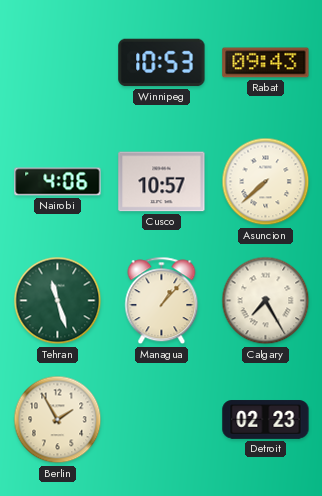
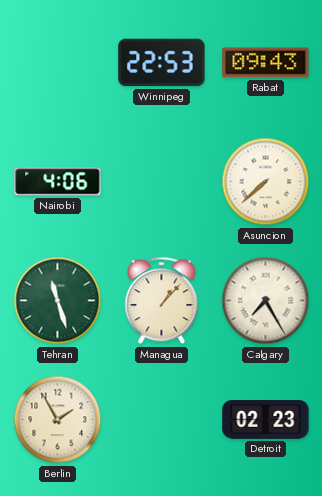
Winnipeg: 10:53 -> 22:53 (162, 63)
Cusco: 10:57 -> none (162, 182)
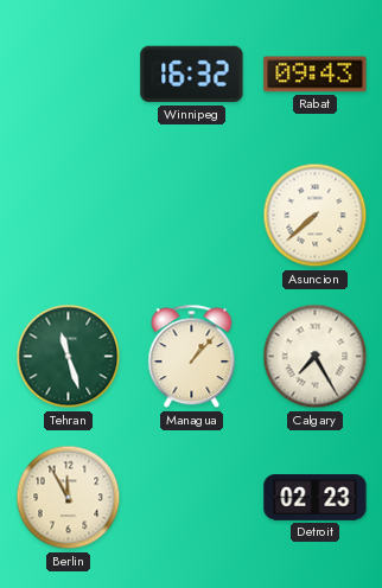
Winnipeg: 22:53 -> 16:32 (192, 75)
Nairobi: 4:06 -> none (58, 182)
Berlin: 1:55 -> 11:55 (69, 498)
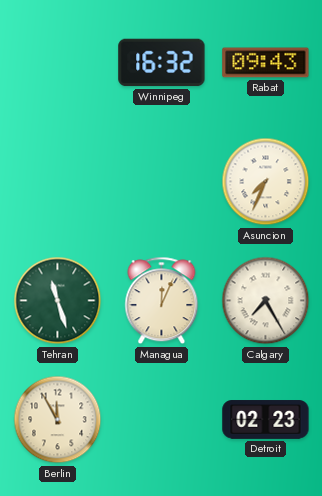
Asuncion: 7:38 -> 7:34 (266, 182)
Managua: 1:07 -> 12:04 (162, 301)
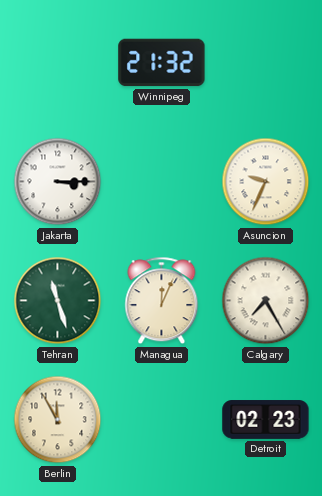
Winnipeg: 16:32 -> 21:32 (162, 63)
Rabat: 09:43 -> none (266, 63)
Jakarta: none -> 3:15 (58, 182)
Asuncion: 7:34 -> 9:34 (266, 182)
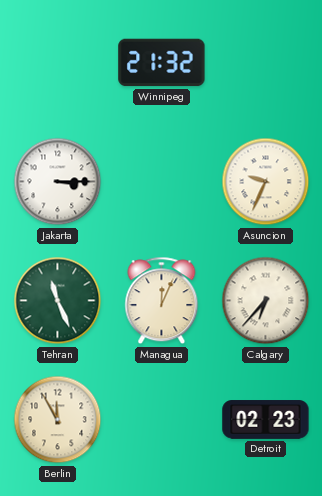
Tehran: 11:27 -> 11:26 (58, 301)
Calgary: 7:25 -> 6:37 (266, 301)
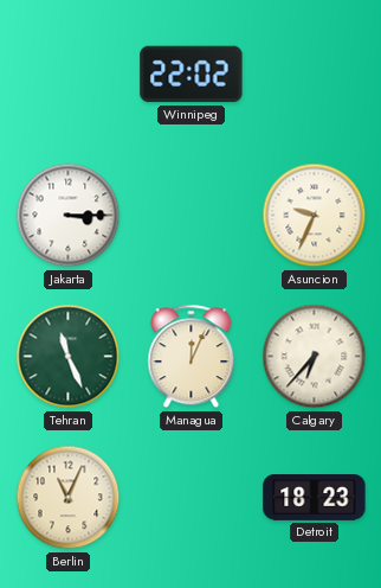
Winnipeg: 21:32 -> 22:02 (192, 75)
Berlin: 11:55 -> 11:04 (69, 498)
Detroit: 02:23 -> 18:23 (315, 498)
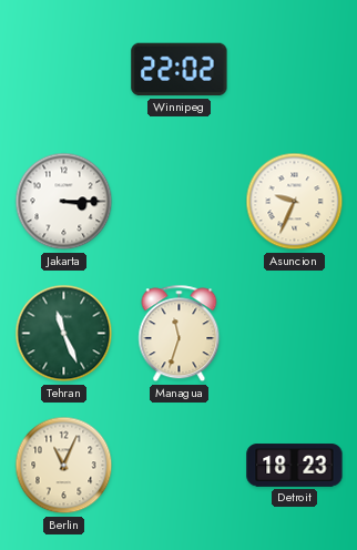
Managua: 12:04 -> 11:33 (180, 334)
Calgary: 6:37 -> none (315, 357)
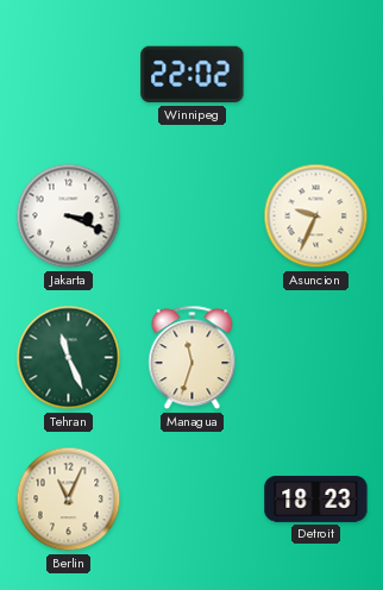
Jakarta: 3:15 -> 3:19 (69, 216)
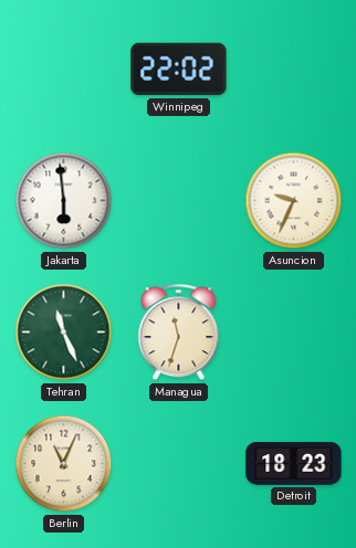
Jakarta: 3:19 -> 5:59 (64, 201)
